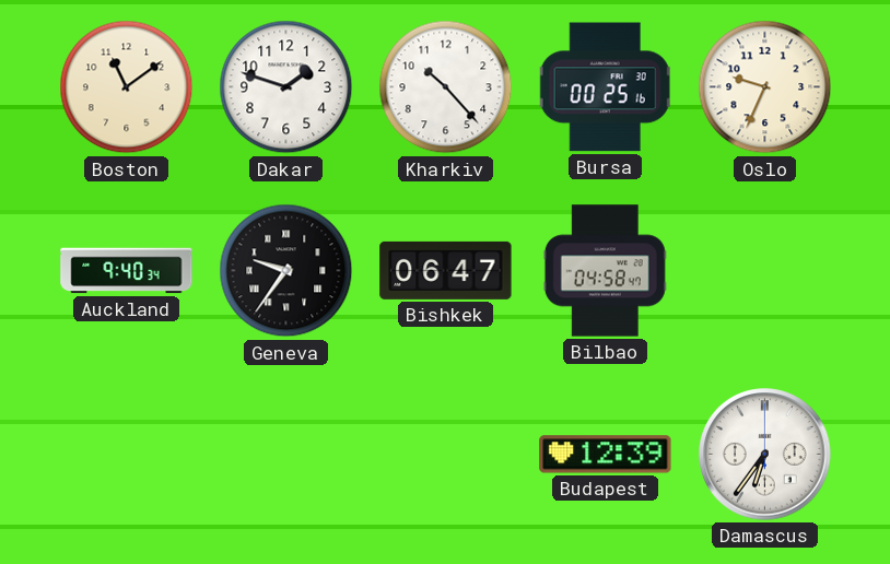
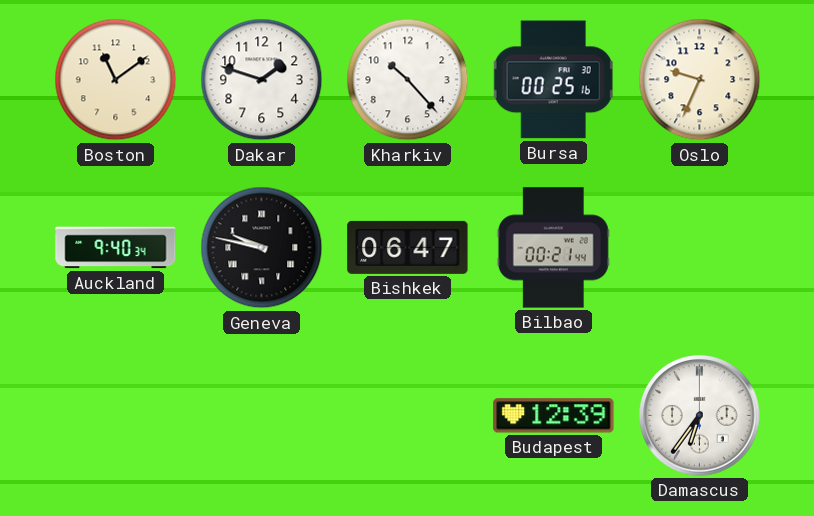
Geneva: 9:36 -> 9:47 (262, 248)
Bilbao: 04:58 -> 00:21 (553, 248)
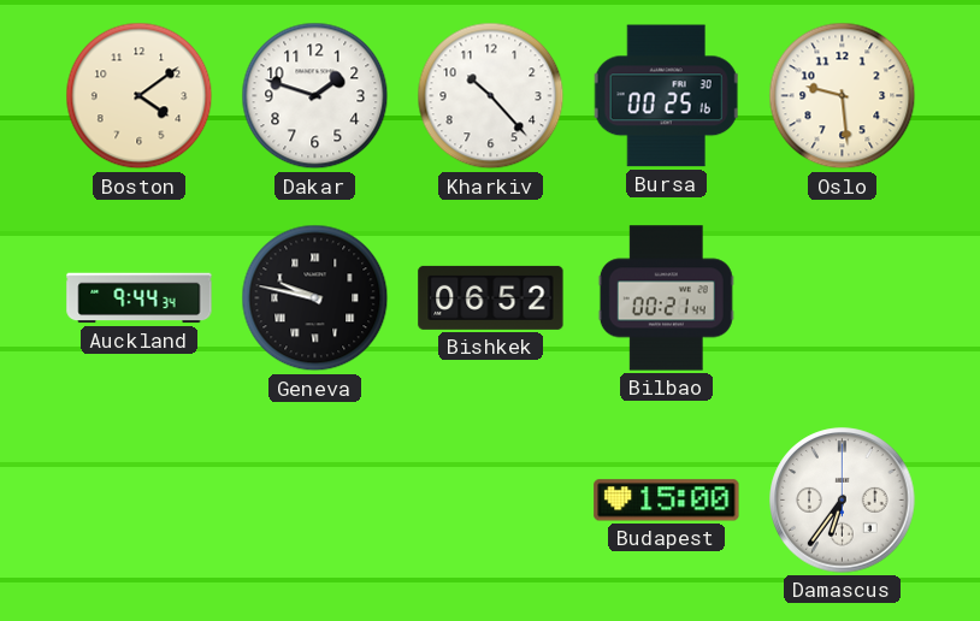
Boston: 11:09 -> 4:09 (140, 96)
Oslo: 9:34 -> 9:29 (843, 96)
Auckland: 9:40 -> 9:44 (140, 298)
Bishkek: 06:47 -> 06:52 (491, 297)
Budapest: 12:39 -> 15:00 (667, 501)
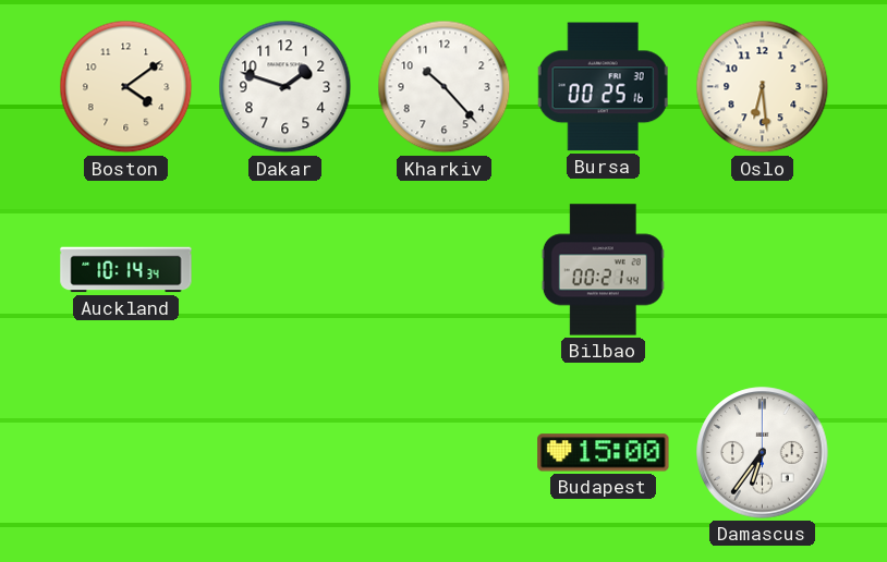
Oslo: 9:29 -> 6:29 (763, 87)
Auckland: 9:44 -> 10:14 (126, 270)
Geneva: 9:47 -> none (315, 298)
Bishkek: 06:52 -> none (491, 297)
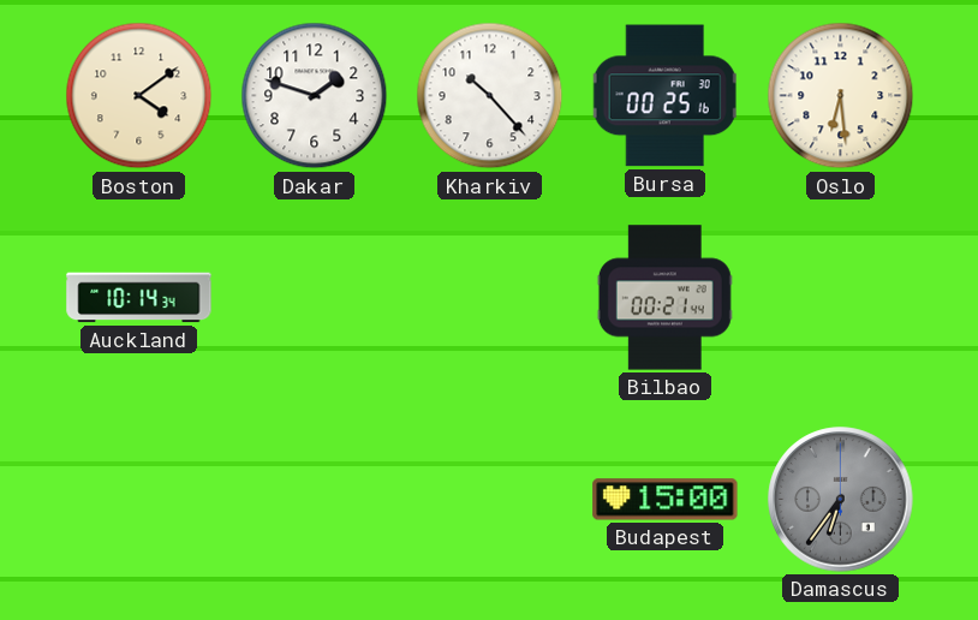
Damascus dial: white -> grey (841, 500)
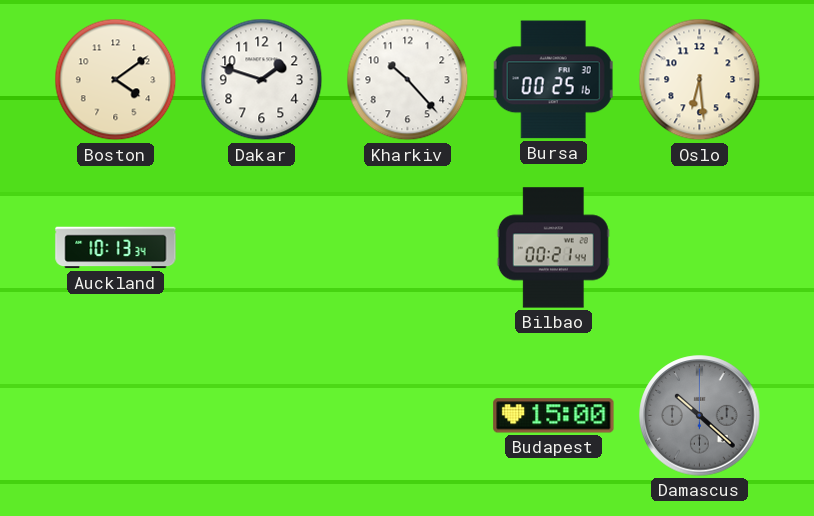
Auckland: 10:14 -> 10:13 (116, 248)
Damascus: 6:36 -> 10:22 (700, 416)
